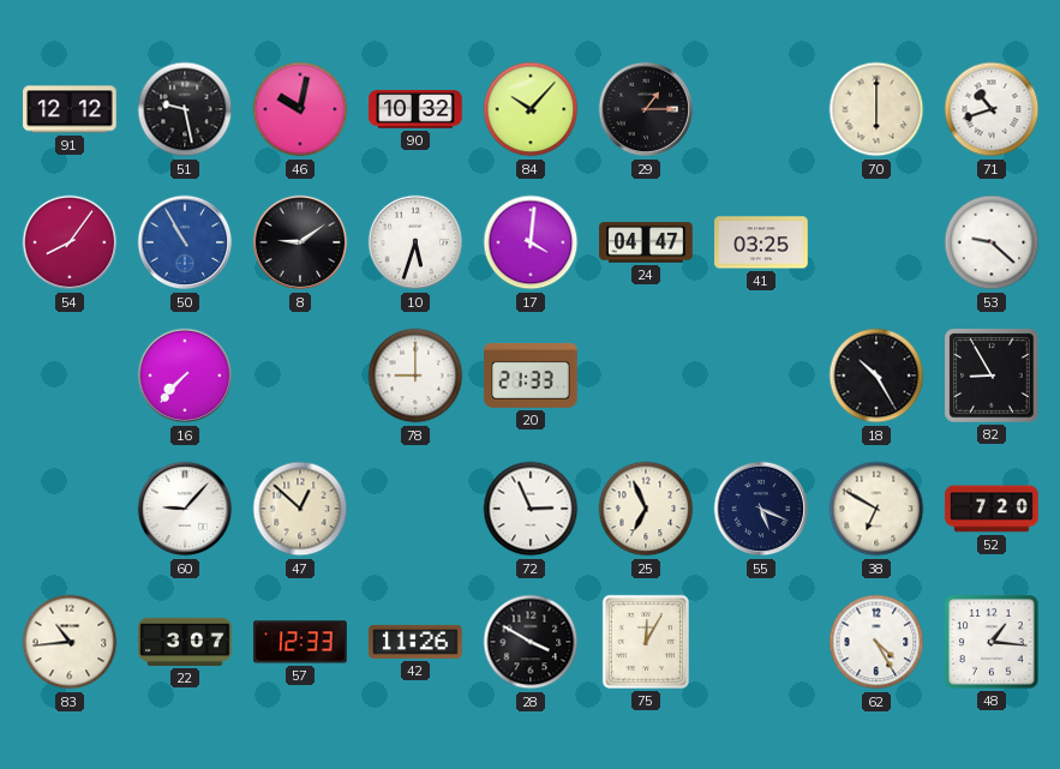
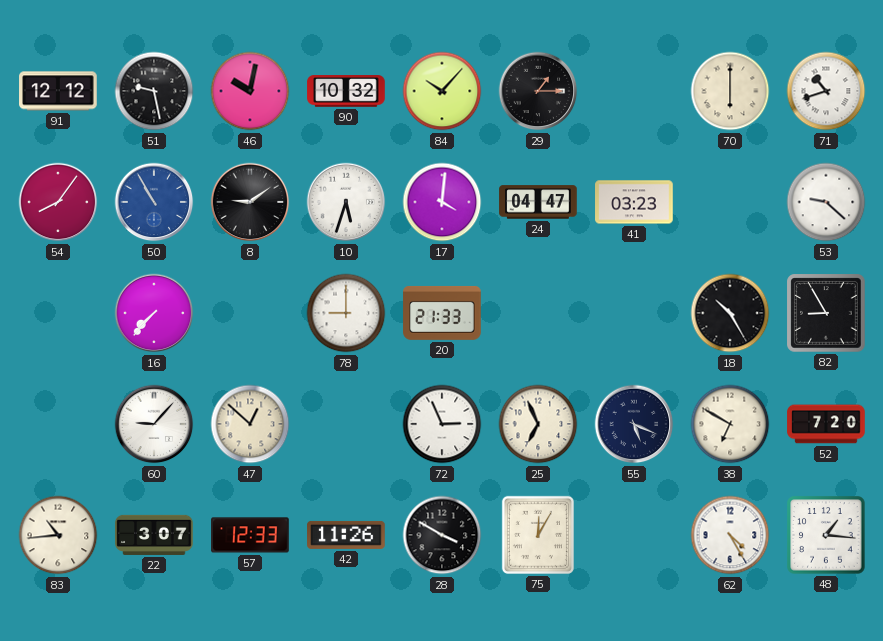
41: 03:25 -> 03:23 (634, 202)
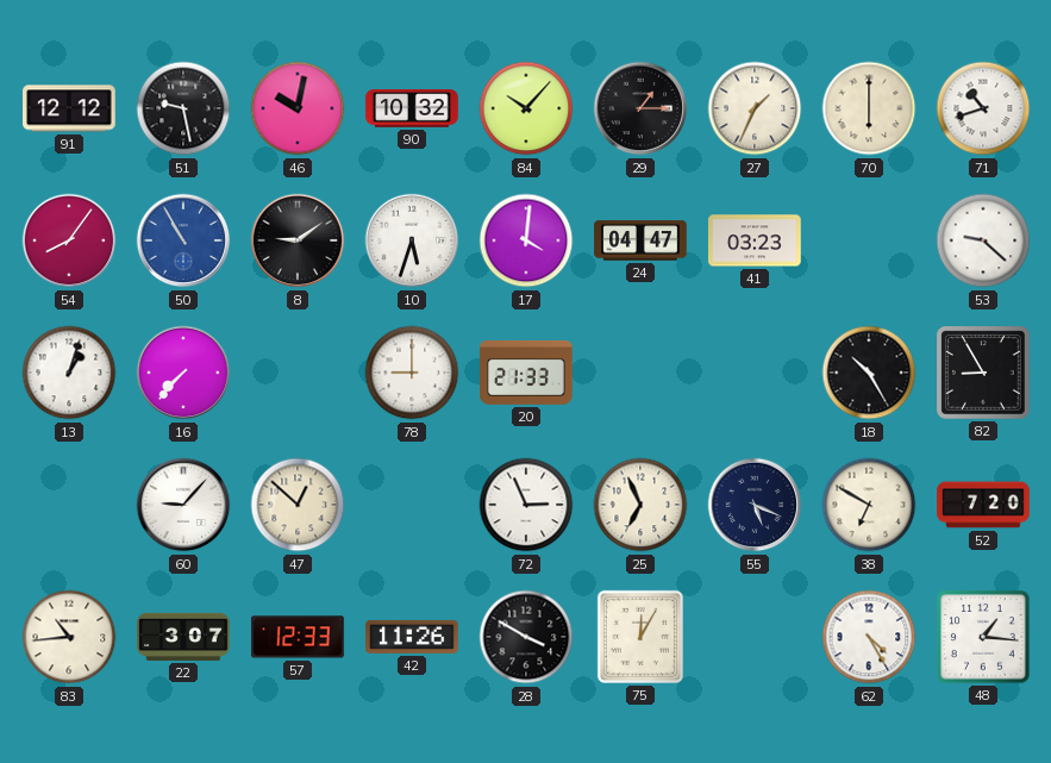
27: none -> 1:34 (755, 108)
13: none -> 1:03 (69, 373)
